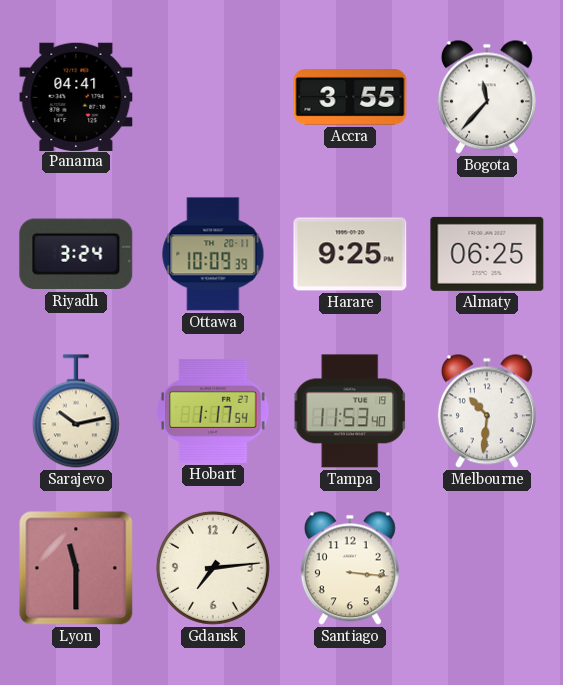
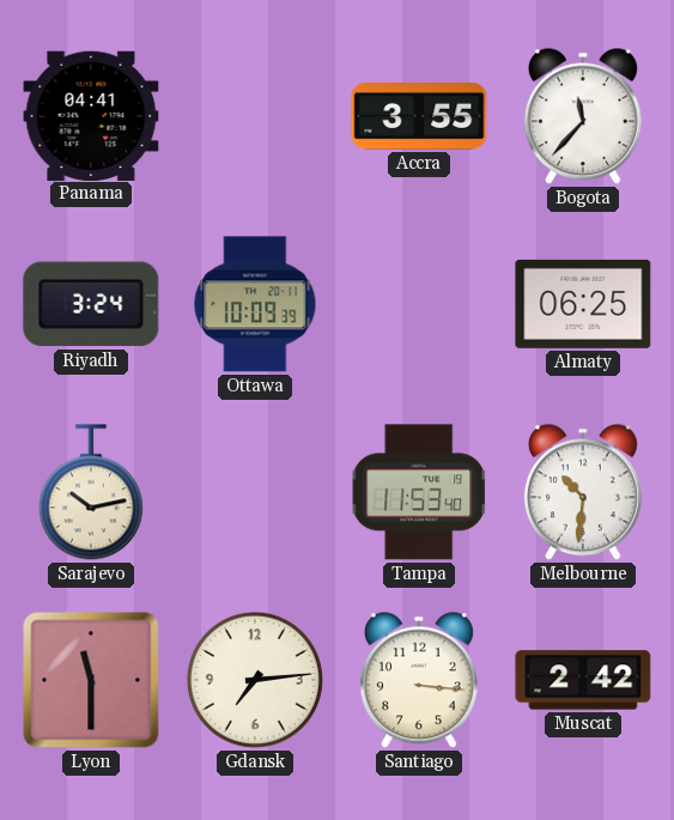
Harare: 9:25 -> none (350, 254)
Hobart: 1:17 -> none (213, 411)
Muscat: none -> 2:42 (583, 680)
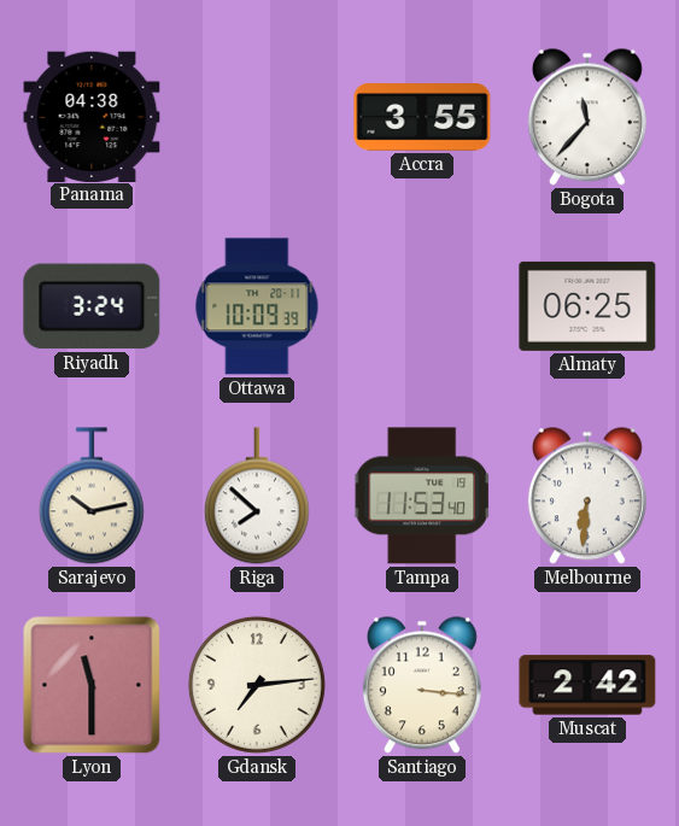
Panama: 04:41 -> 04:38 (92, 116)
Riga: none -> 7:52 (257, 496)
Melbourne: 10:31 -> 6:31 (587, 496)
